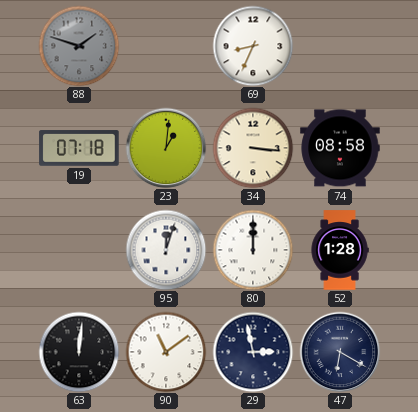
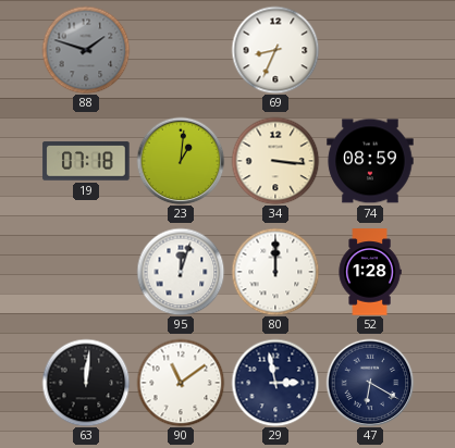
74: 08:58 -> 08:59 (370, 161)
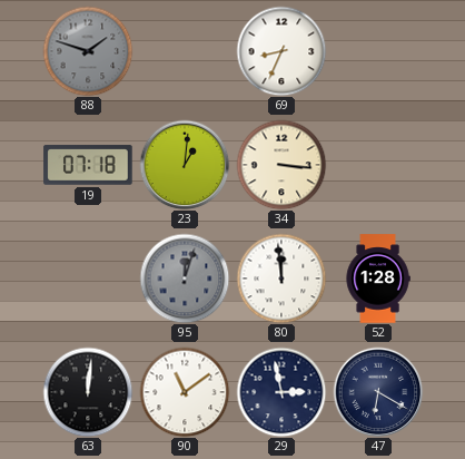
74: 08:59 -> none (370, 161)
95 dial: white -> grey (185, 279)
80: 12:00 -> 11:59 (281, 279)
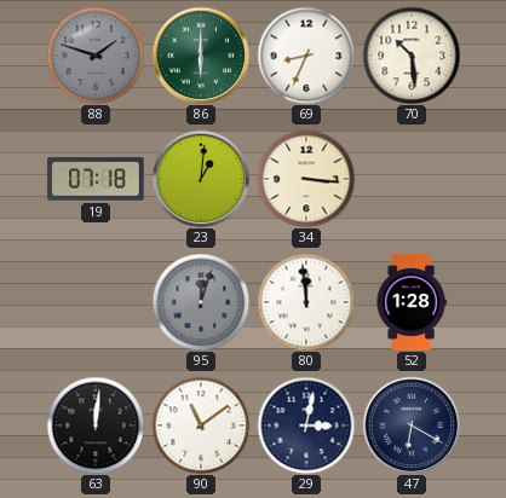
86: none -> 6:00 (201, 56)
70: none -> 10:29 (412, 56)
29: 2:58 -> 3:02 (306, 425)
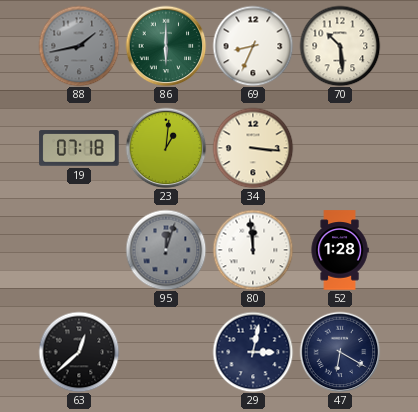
88: 1:48 -> 1:43 (79, 46)
63: 12:01 -> 12:38 (79, 352)
90: 11:09 -> none (201, 425)
